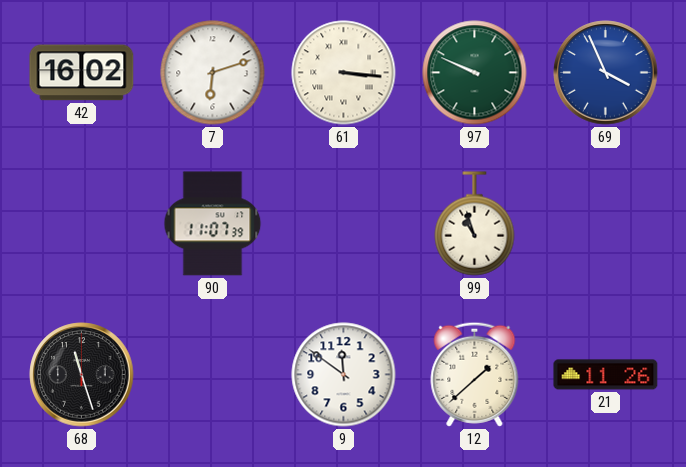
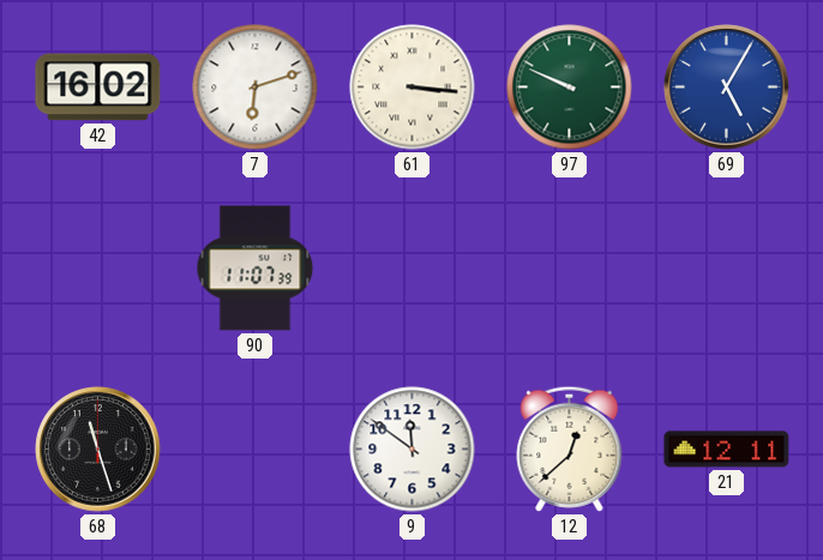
69: 3:56 -> 5:05 (727, 88)
99: 10:57 -> none (475, 224)
12: 1:38 -> 12:38 (570, 448)
21: 11:26 -> 12:11 (727, 450)
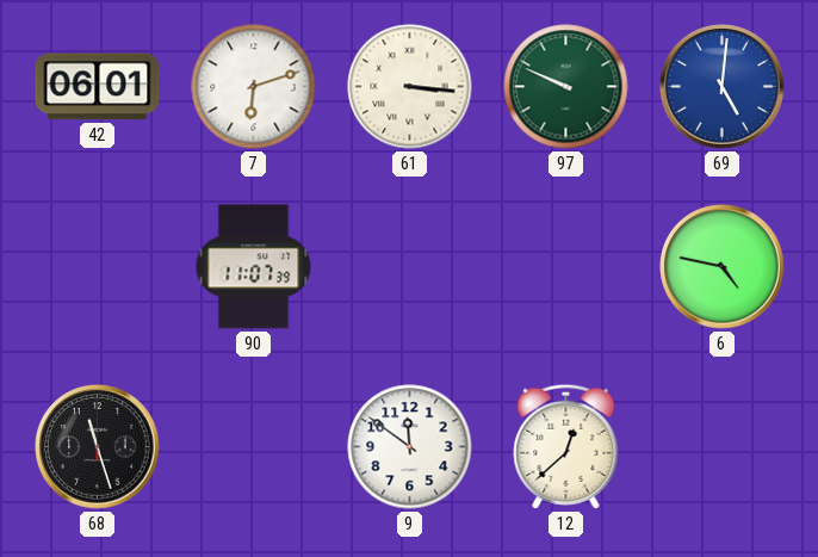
42: 16:02 -> 06:01 (98, 87)
69: 5:05 -> 5:01 (723, 87)
6: none -> 4:47 (723, 267)
21: 12:11 -> none (727, 450)
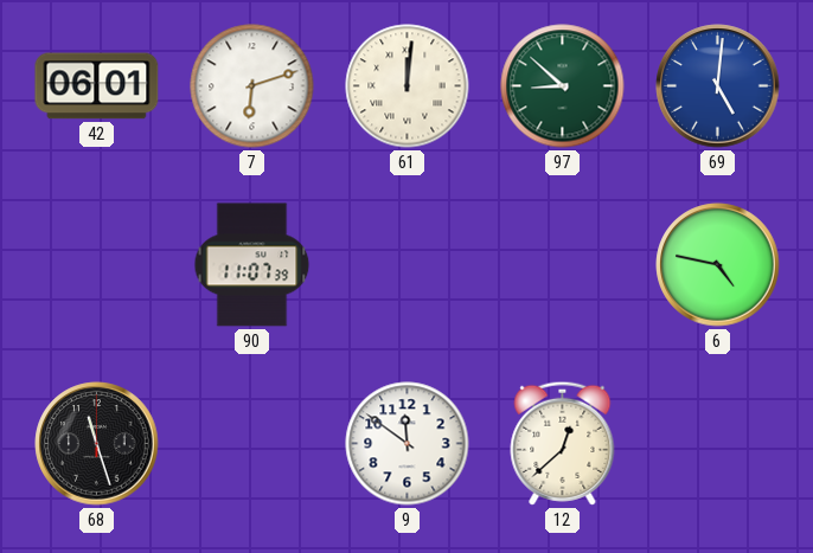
61: 3:16 -> 12:01 (408, 86)
97: 9:49 -> 8:52 (563, 86)
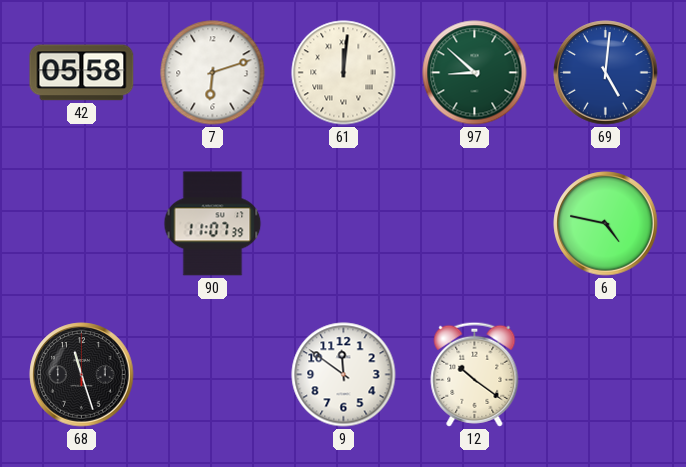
42: 06:01 -> 05:58 (82, 73)
12: 12:38 -> 10:21 (475, 374)
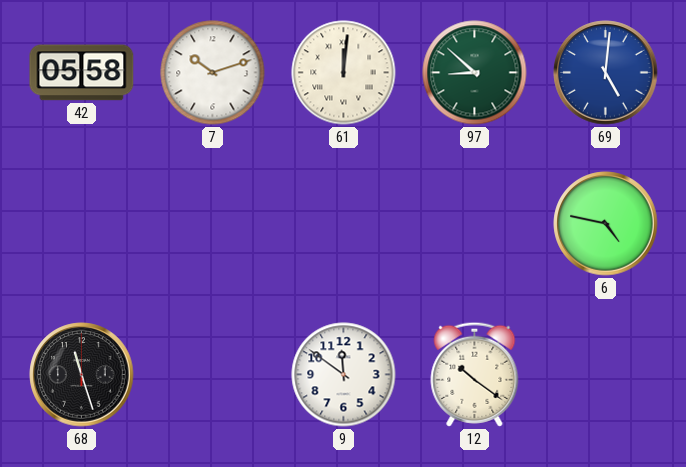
7: 6:12 -> 10:12 (213, 73)
90: 11:07 -> none (213, 224)
